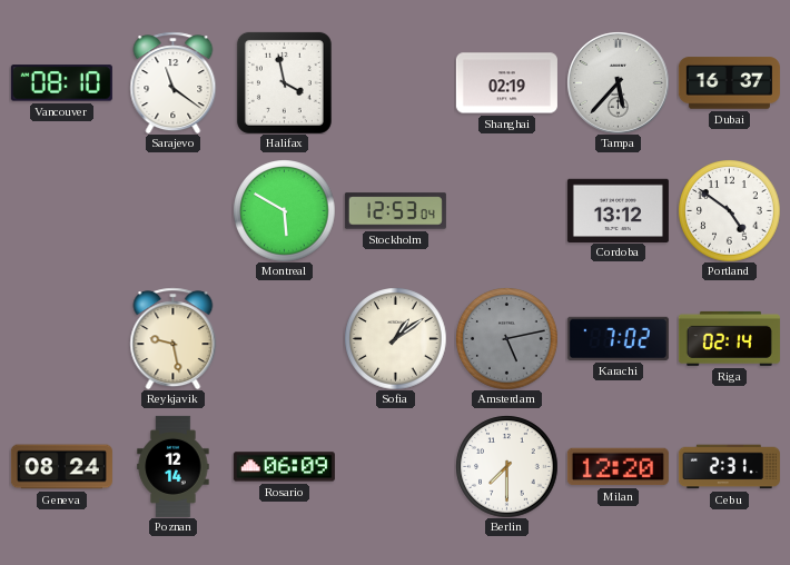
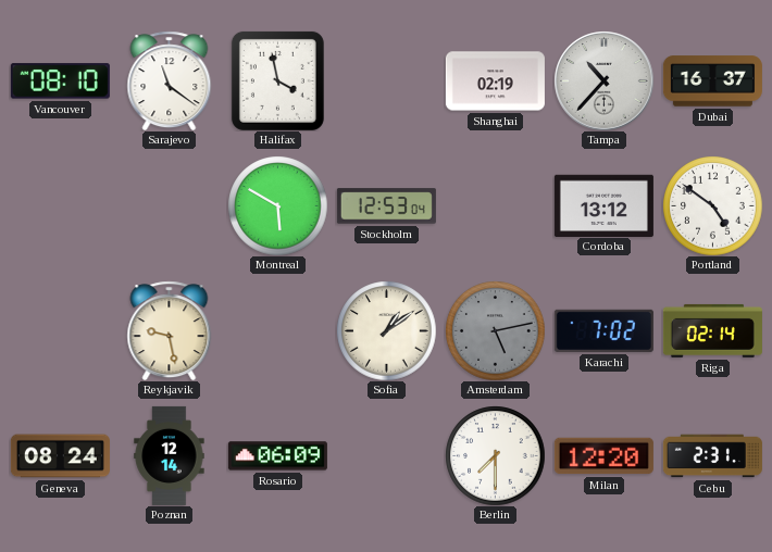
Tampa: 5:37 -> 10:37 (603, 80)
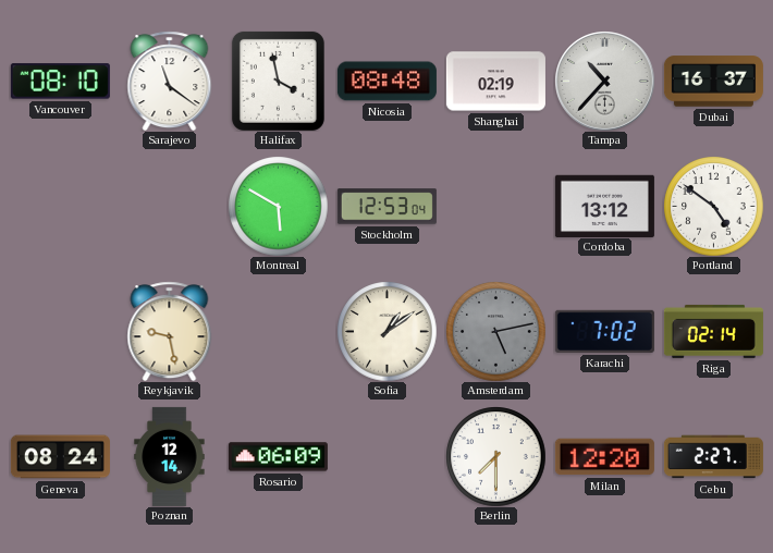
Nicosia: none -> 08:48 (387, 82)
Cebu: 2:31 -> 2:27 (713, 457)
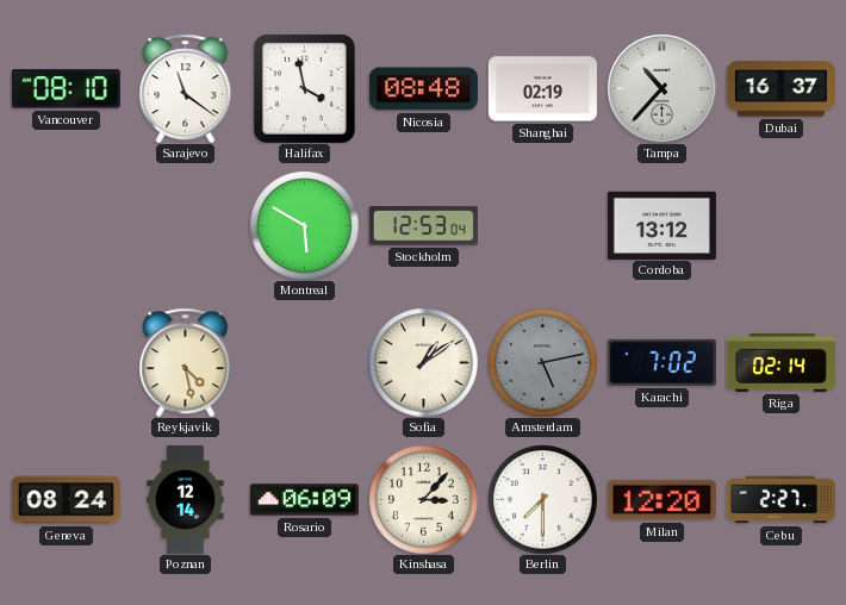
Portland: 4:51 -> none (713, 206)
Reykjavik: 9:28 -> 4:28 (186, 362)
Kinshasa: none -> 3:07 (423, 499)
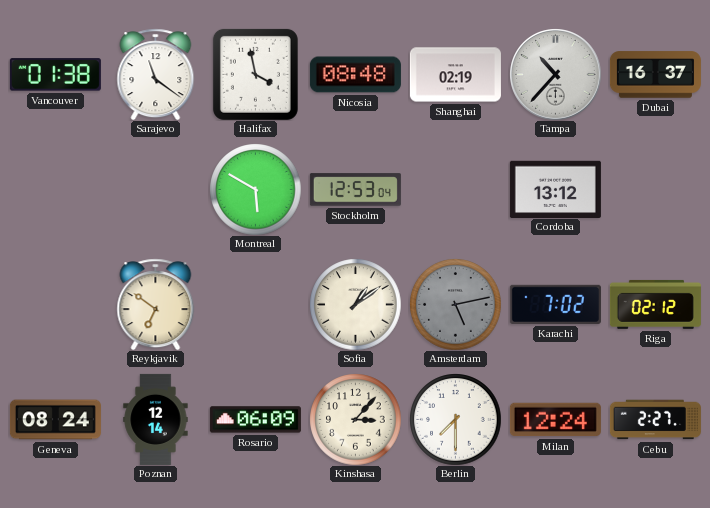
Vancouver: 08:10 -> 01:38 (55, 75)
Reykjavik: 4:28 -> 6:51 (156, 304)
Riga: 02:14 -> 02:12 (655, 304)
Milan: 12:20 -> 12:24 (555, 420)
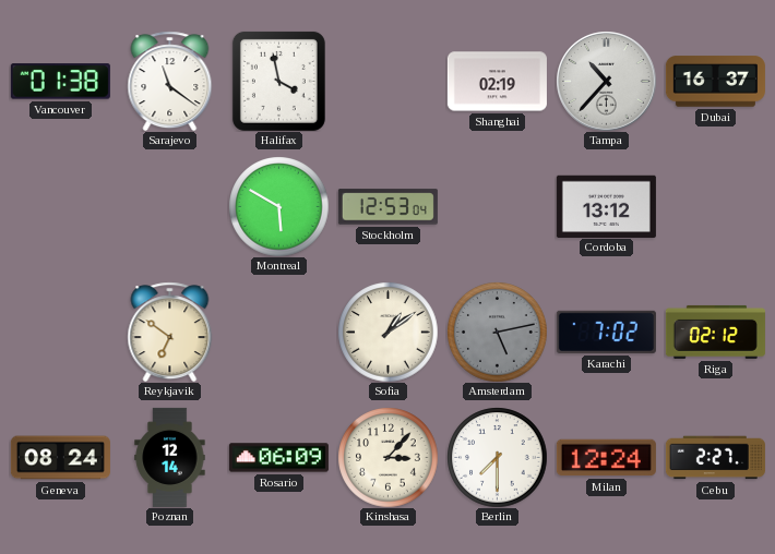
Nicosia: 08:48 -> none (355, 75)
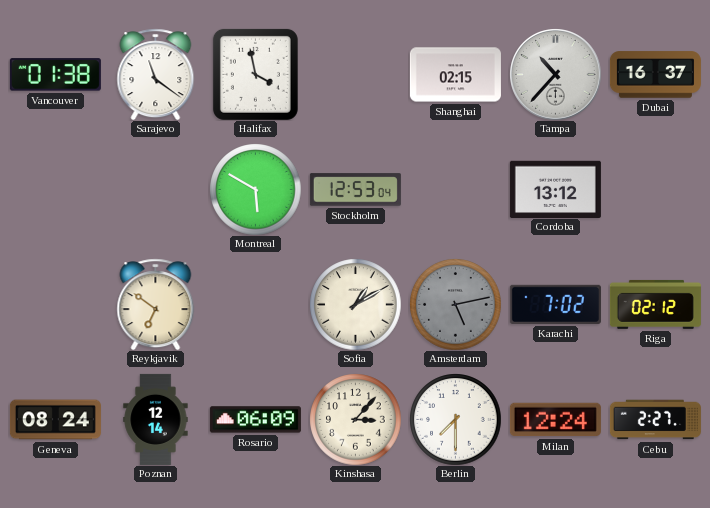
Shanghai: 02:19 -> 02:15 (455, 75)
Sofia: 1:09 -> 1:10 (355, 304)
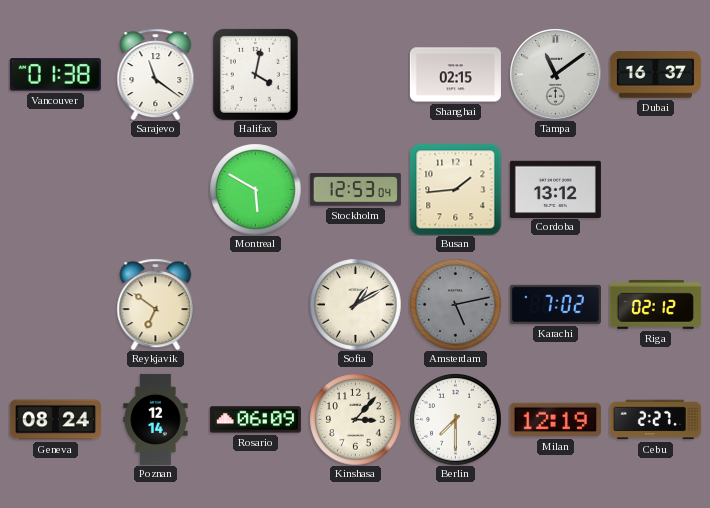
Halifax: 3:58 -> 4:02 (255, 74)
Tampa: 10:37 -> 11:09 (555, 74)
Busan: none -> 1:44 (455, 189)
Milan: 12:24 -> 12:19 (555, 420)
